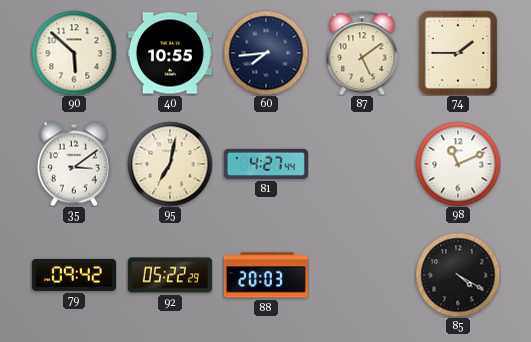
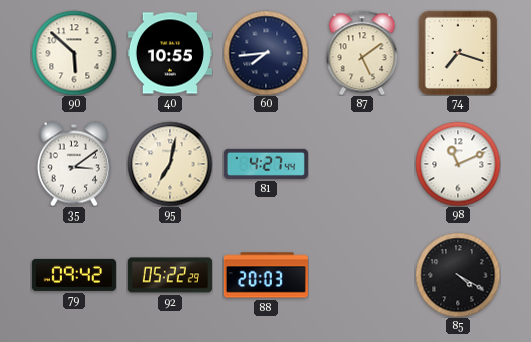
74: 1:45 -> 7:18 (458, 53)
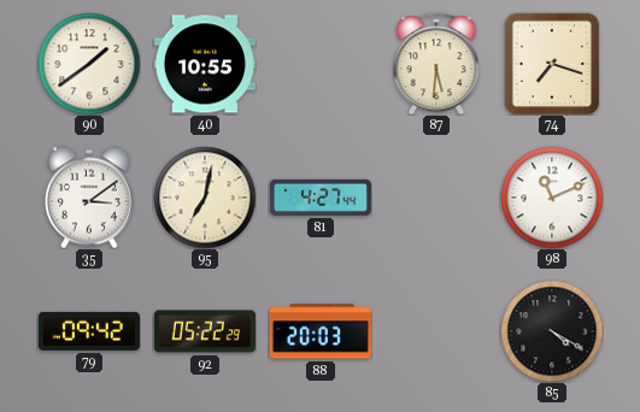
90: 5:52 -> 1:39 (89, 64)
60: 7:44 -> none (266, 53)
87: 5:09 -> 5:31 (436, 64)
